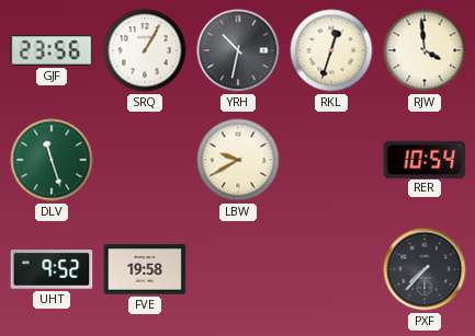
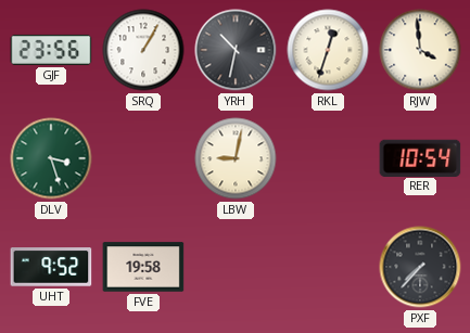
DLV: 11:27 -> 3:27 (51, 158)
LBW: 9:40 -> 9:02 (236, 158)
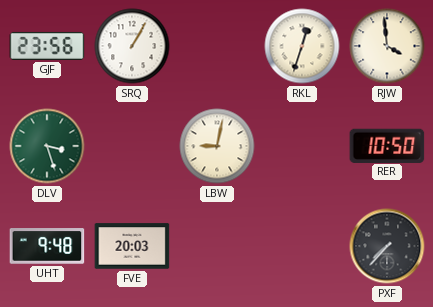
YRH: 10:32 -> none (236, 50)
RER: 10:54 -> 10:50 (387, 145)
UHT: 9:52 -> 9:48 (47, 246)
FVE: 19:58 -> 20:03 (132, 246)
